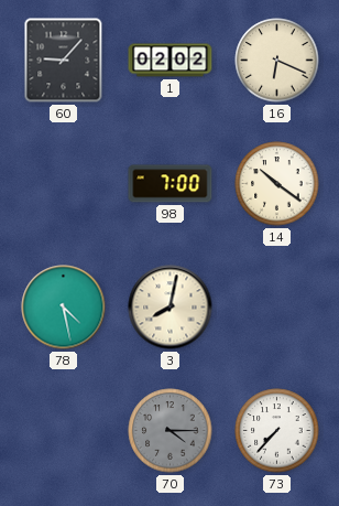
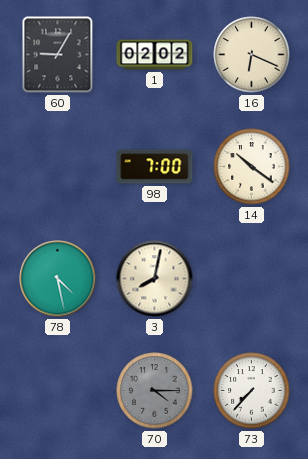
60: 9:07 -> 9:05 (58, 55)
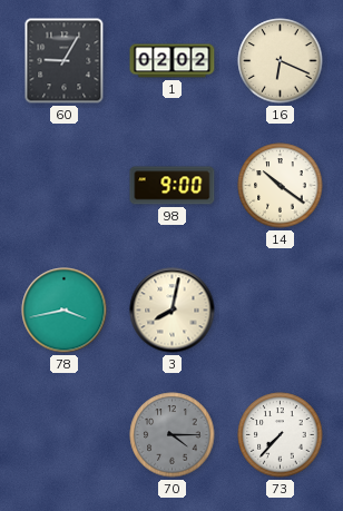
98: 7:00 -> 9:00 (173, 186)
78: 4:28 -> 3:43 (65, 311)
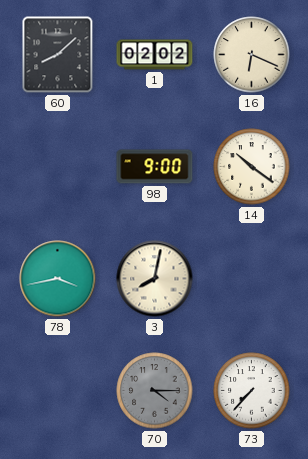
60: 9:05 -> 8:08 (58, 55)
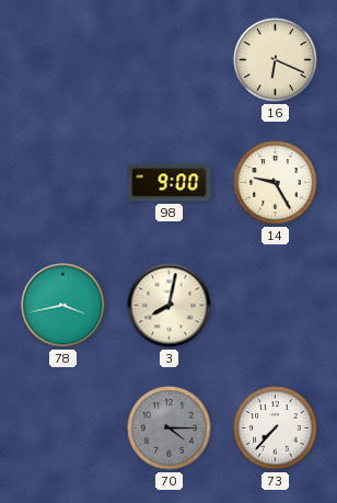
60: 8:08 -> none (58, 55)
1: 02:02 -> none (155, 55)
14: 10:21 -> 9:25 (276, 183)
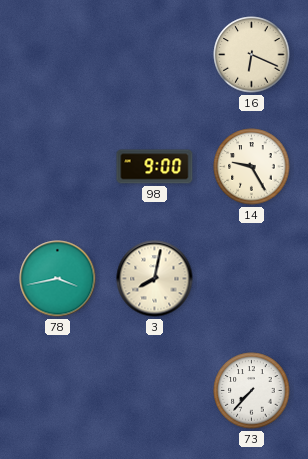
70: 4:15 -> none (170, 428)
